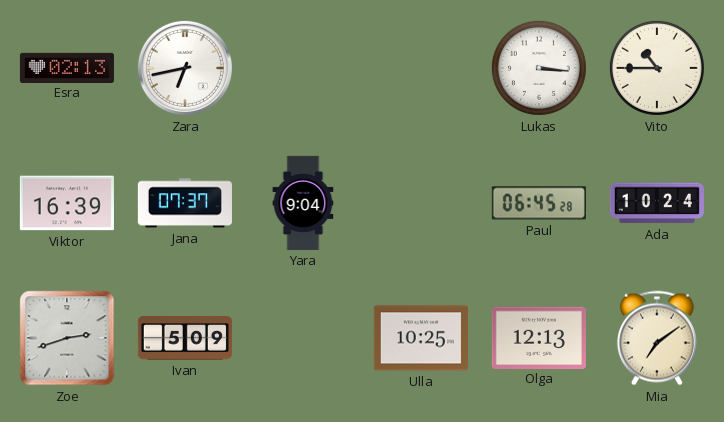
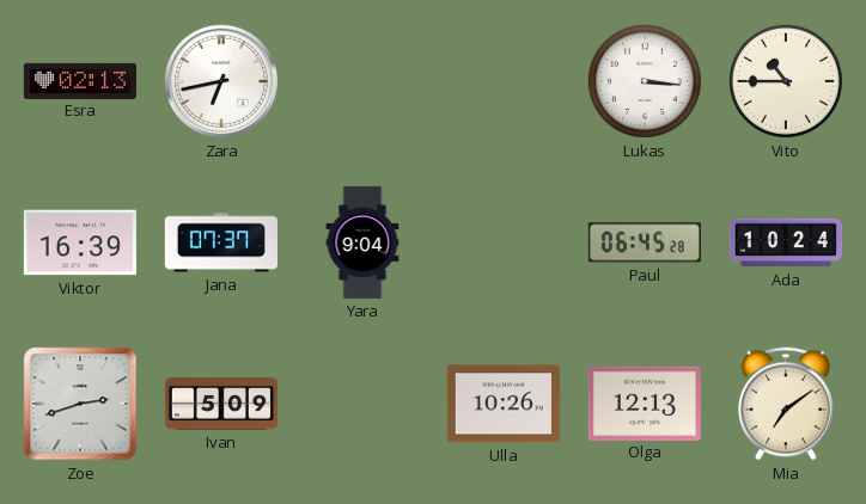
Ulla: 10:25 -> 10:26 (504, 404)
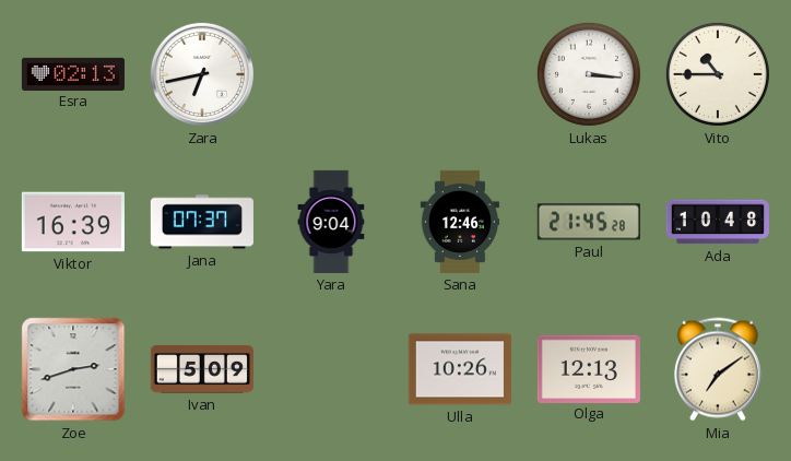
Sana: none -> 12:46 (459, 222)
Paul: 06:45 -> 21:45 (589, 222)
Ada: 10:24 -> 10:48 (718, 222)
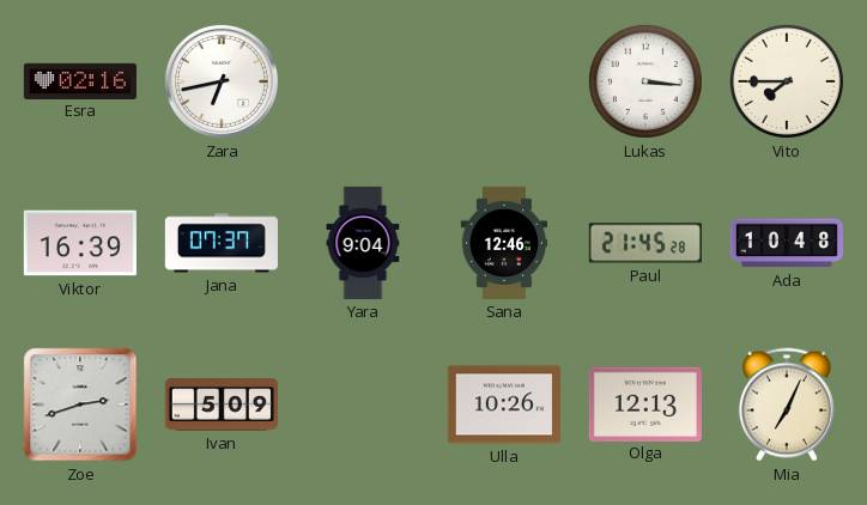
Esra: 02:13 -> 02:16 (80, 80)
Vito: 10:45 -> 7:45 (787, 81)
Mia: 7:09 -> 7:04 (787, 404)
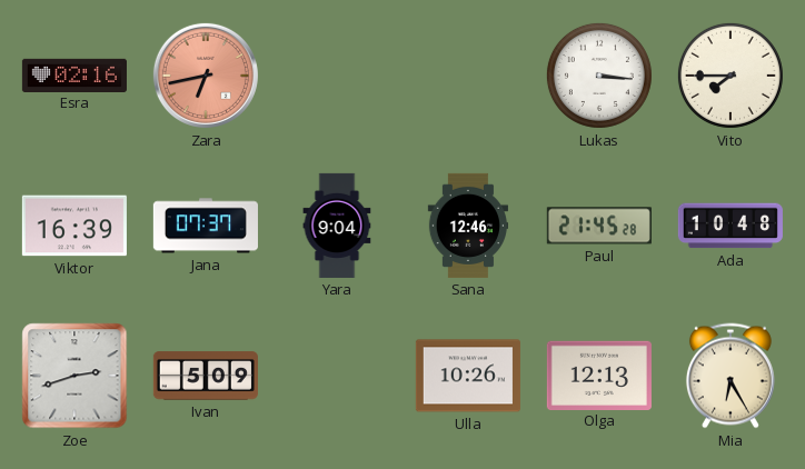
Zara dial: white -> salmon (206, 76)
Mia: 7:04 -> 6:25 (731, 376)
